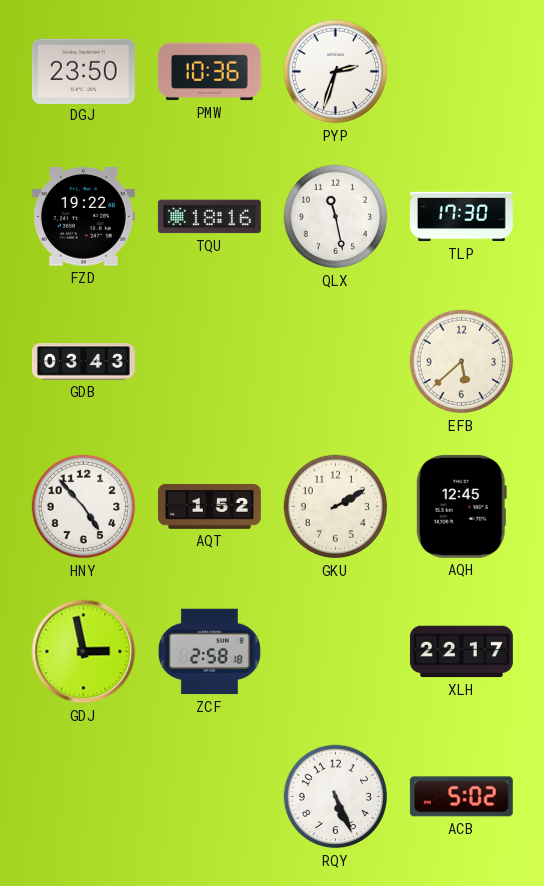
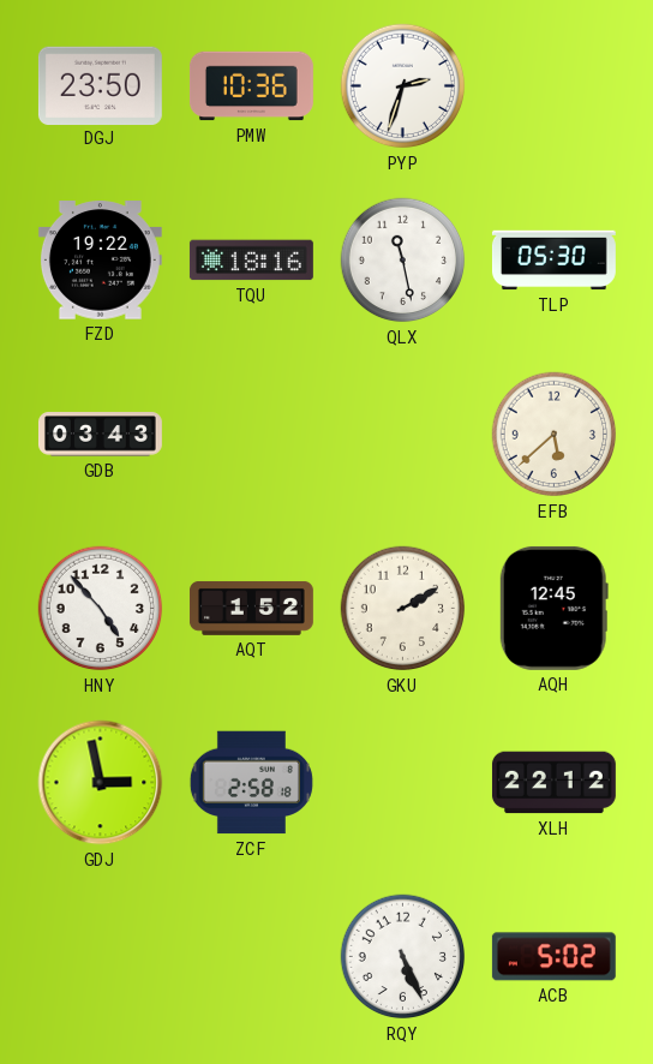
TLP: 17:30 -> 05:30 (553, 261)
XLH: 22:17 -> 22:12 (553, 783)
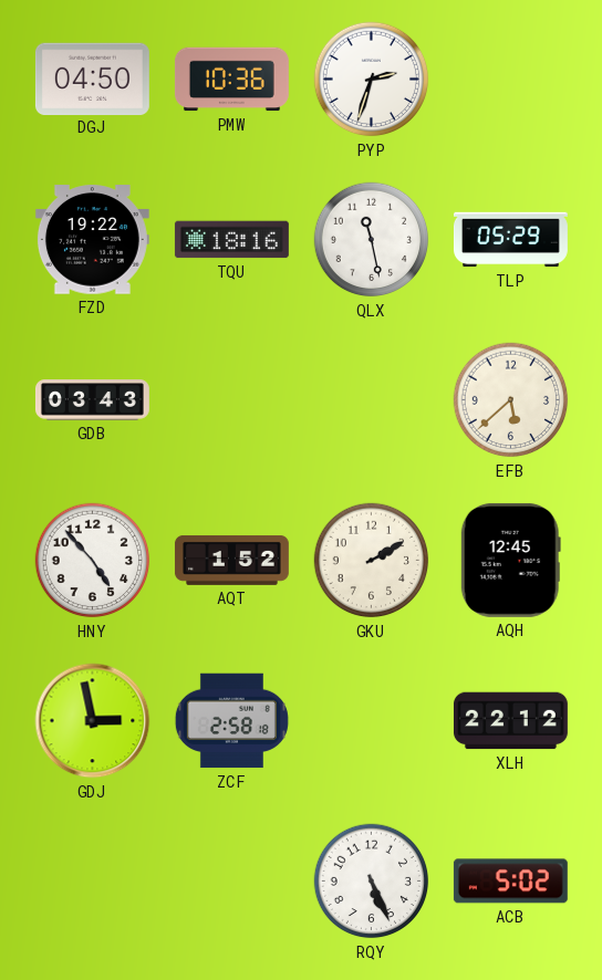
DGJ: 23:50 -> 04:50 (92, 79)
TLP: 05:30 -> 05:29 (510, 240)
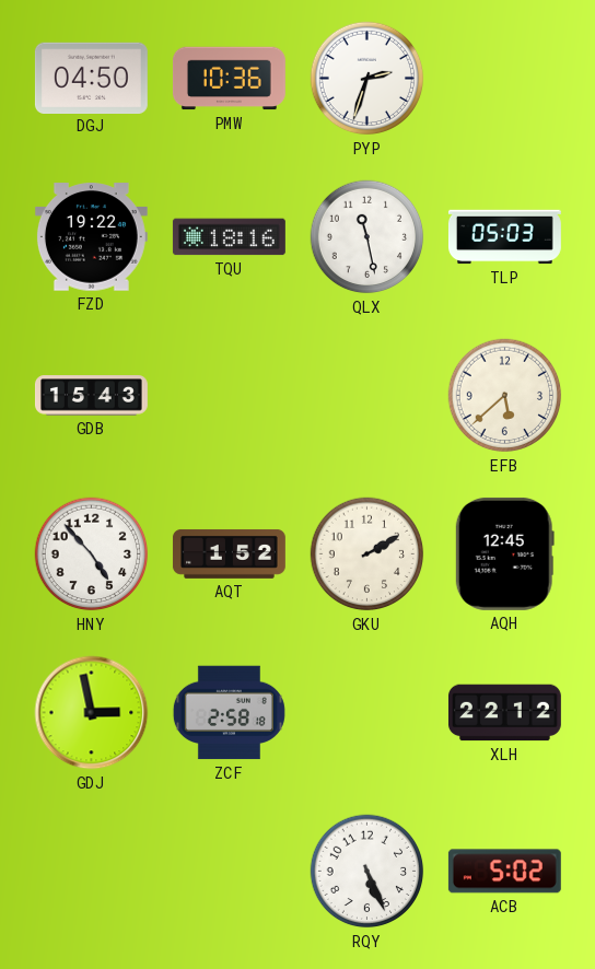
TLP: 05:29 -> 05:03 (504, 237)
GDB: 03:43 -> 15:43 (91, 396)
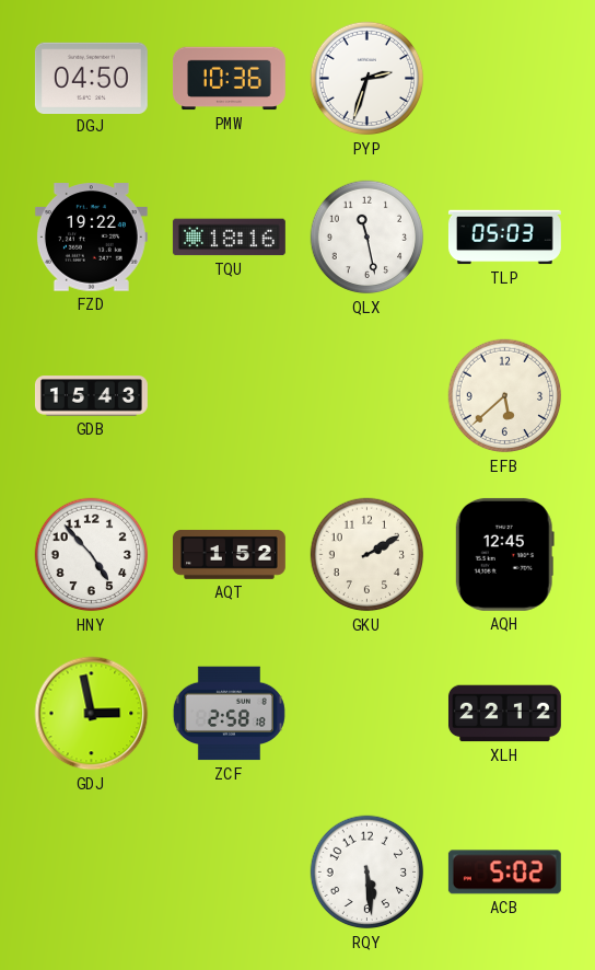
RQY: 5:26 -> 5:29 (367, 873)
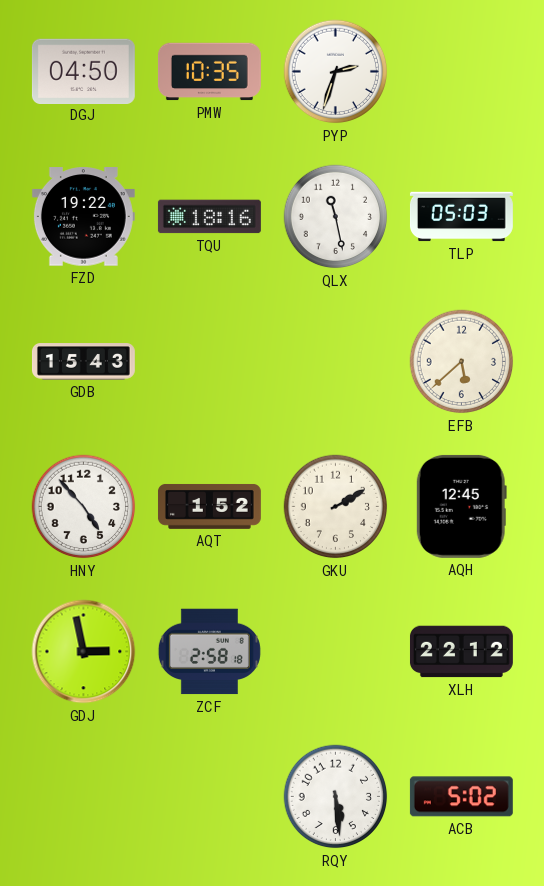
PMW: 10:36 -> 10:35 (209, 72)
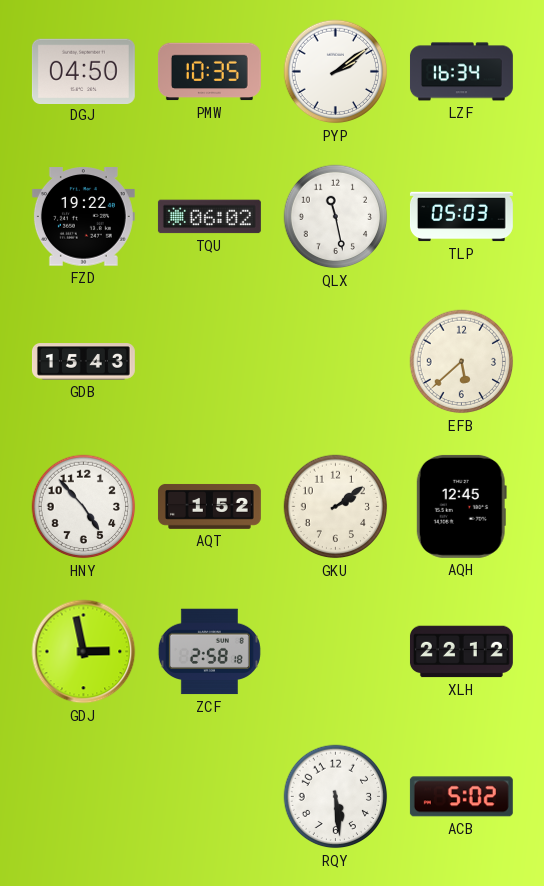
PYP: 2:33 -> 2:09 (336, 72)
LZF: none -> 16:34 (461, 72)
TQU: 18:16 -> 06:02 (209, 217)
GKU: 2:10 -> 2:09 (336, 507)
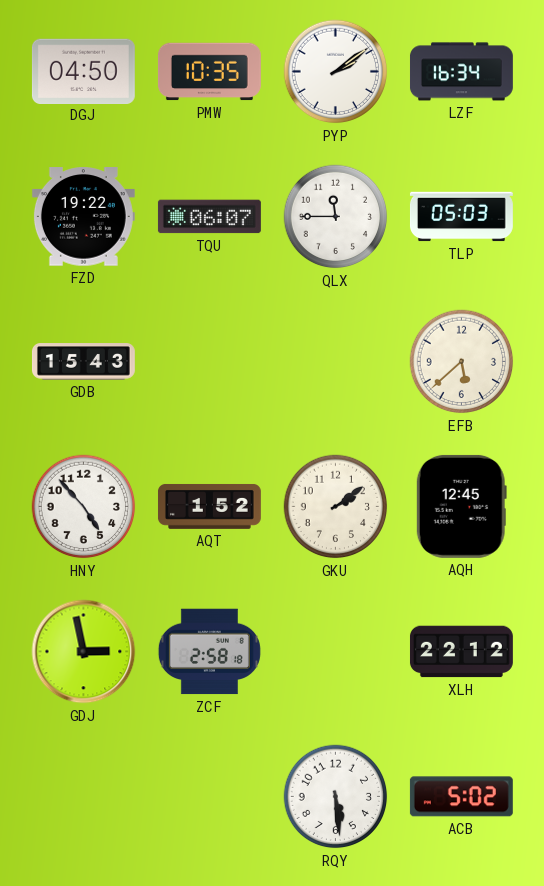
TQU: 06:02 -> 06:07 (209, 217)
QLX: 11:28 -> 11:45 (336, 217)
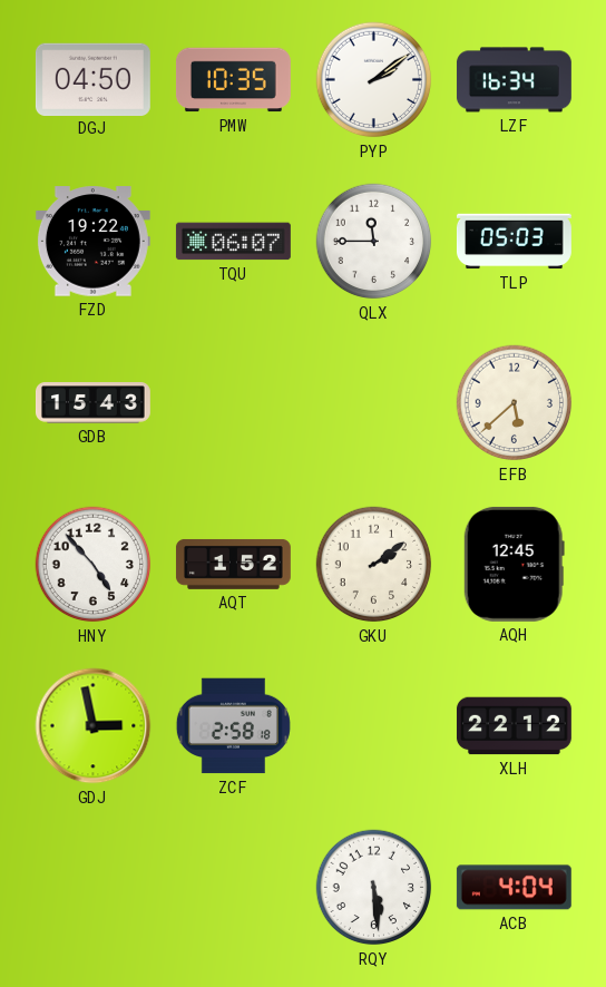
ACB: 5:02 -> 4:04 (514, 888)
